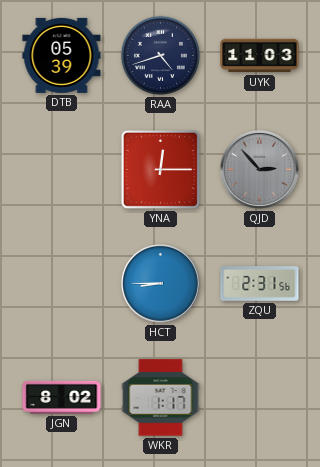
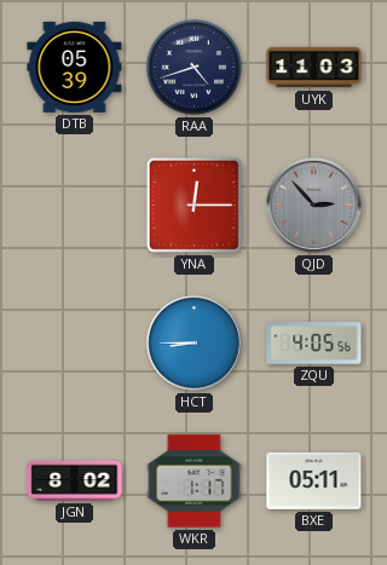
ZQU: 2:31 -> 4:05 (314, 344)
BXE: none -> 05:11 (314, 480)
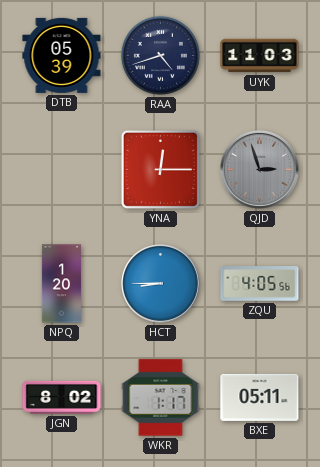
QJD: 2:53 -> 2:57 (260, 170)
NPQ: none -> 1:20 (61, 284)
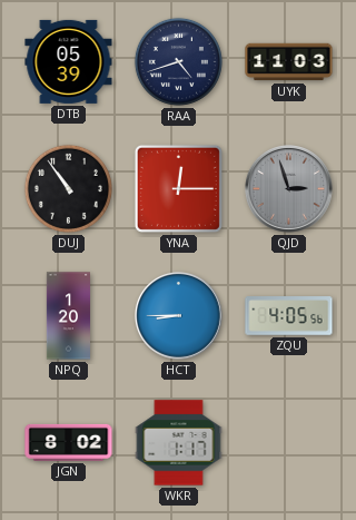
DUJ: none -> 10:54 (68, 188)
BXE: 05:11 -> none (260, 397)
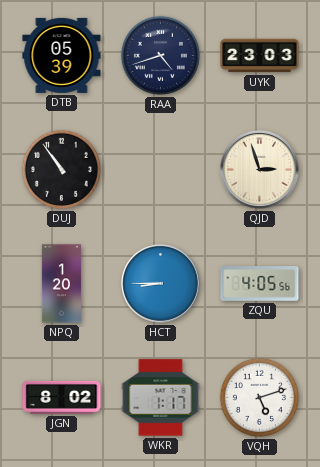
UYK: 11:03 -> 23:03 (260, 56)
YNA: 12:15 -> none (178, 188)
QJD dial: grey -> cream (260, 170)
VQH: none -> 5:12 (259, 397)
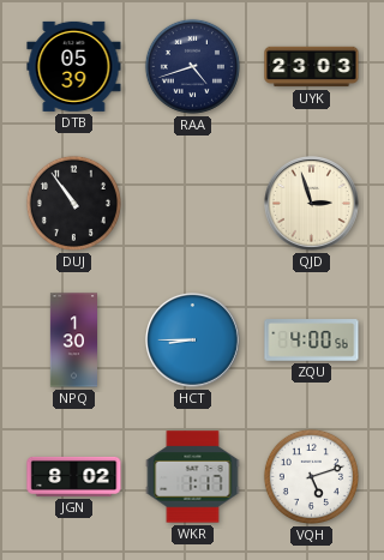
NPQ: 1:20 -> 1:30 (73, 341)
ZQU: 4:05 -> 4:00 (312, 341)
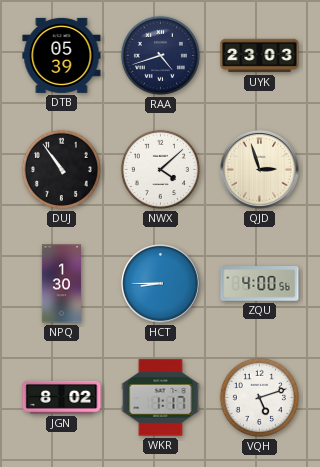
NWX: none -> 4:08 (160, 169)
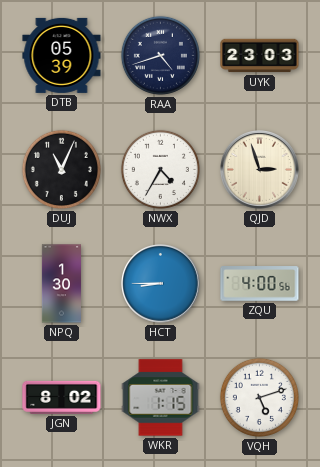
DUJ: 10:54 -> 11:04 (61, 169)
NWX: 4:08 -> 4:35 (160, 169)
WKR: 1:17 -> 1:15 (161, 398)
